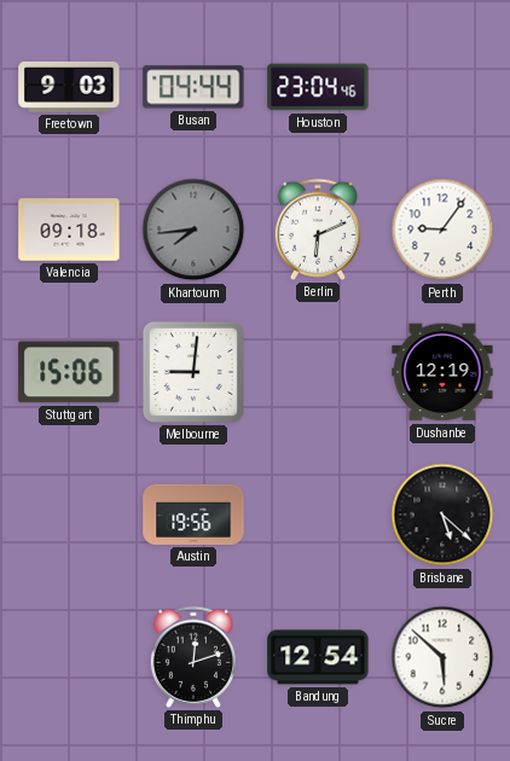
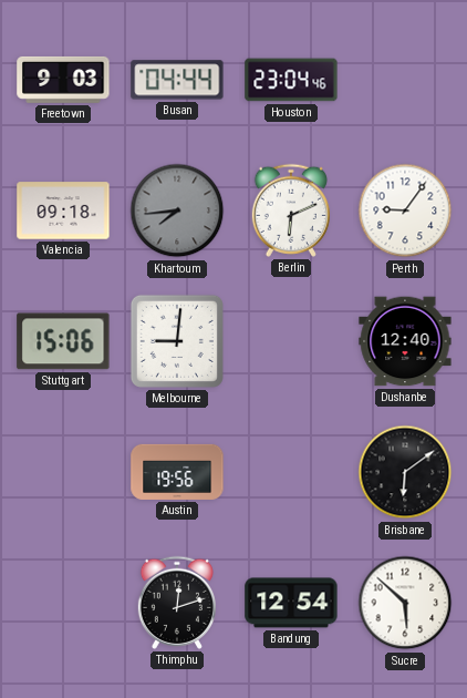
Dushanbe: 12:19 -> 12:40 (405, 341)
Brisbane: 5:22 -> 6:09 (405, 472)
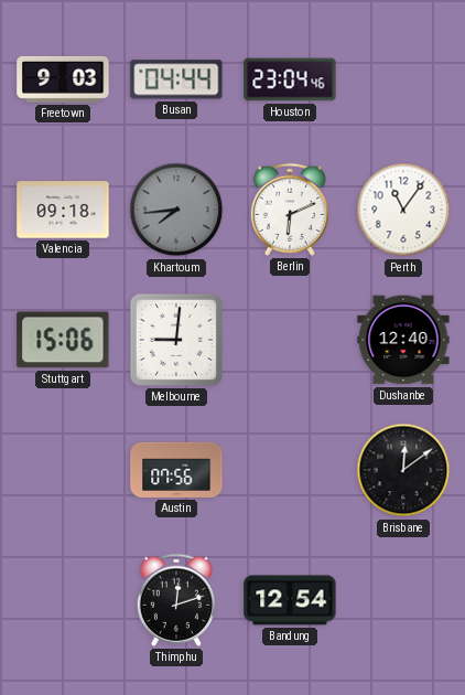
Perth: 9:06 -> 11:06 (403, 210)
Austin: 19:56 -> 07:56 (176, 470)
Brisbane: 6:09 -> 12:09 (403, 470)
Sucre: 5:52 -> none (405, 603)
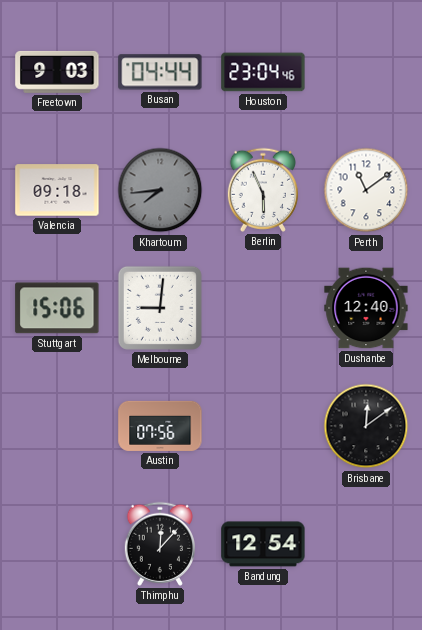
Berlin: 6:11 -> 5:56 (263, 190)
Perth: 11:06 -> 11:09 (366, 190)
Thimphu: 12:12 -> 12:07 (160, 544)
